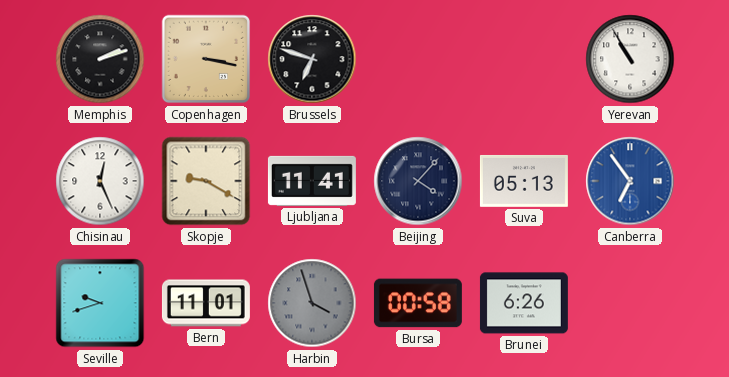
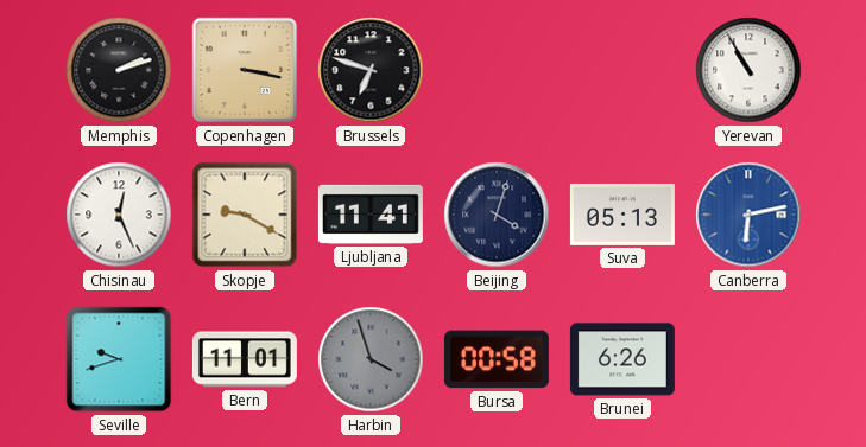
Beijing: 4:07 -> 4:03 (497, 215)
Canberra: 6:54 -> 6:13 (748, 215)
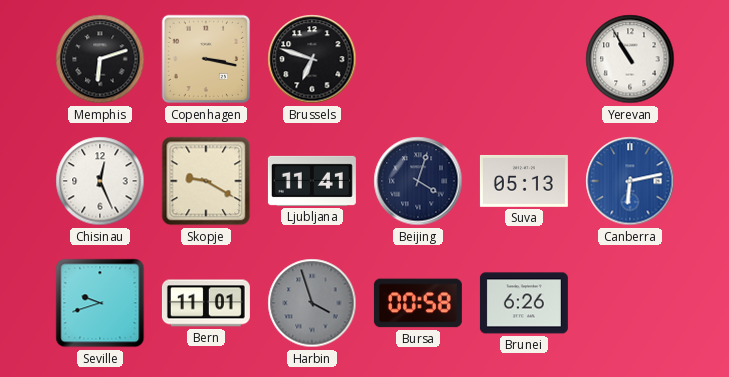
Memphis: 2:12 -> 6:12 (100, 59)
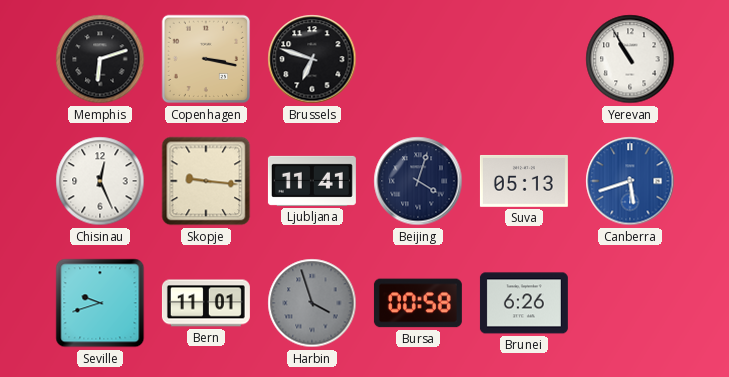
Skopje: 9:20 -> 9:16 (206, 181)
Canberra: 6:13 -> 5:42 (630, 181)
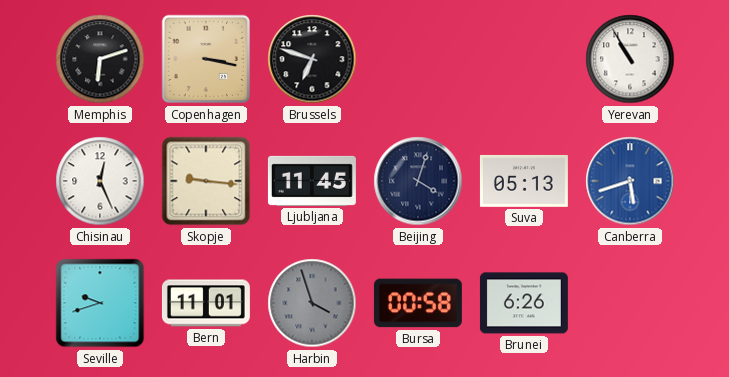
Ljubljana: 11:41 -> 11:45 (312, 181)
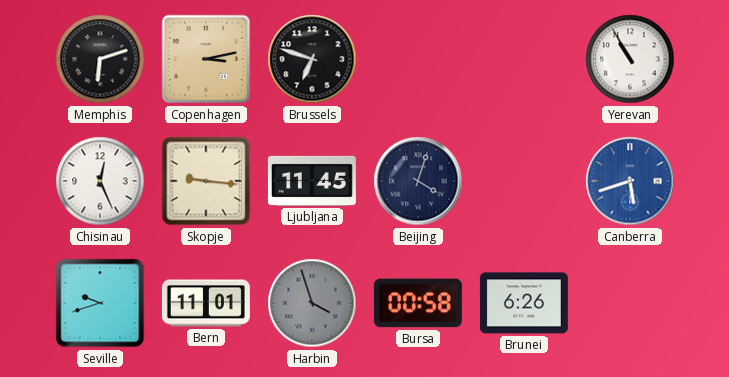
Copenhagen: 3:17 -> 3:13 (206, 59)
Suva: 05:13 -> none (524, 181)
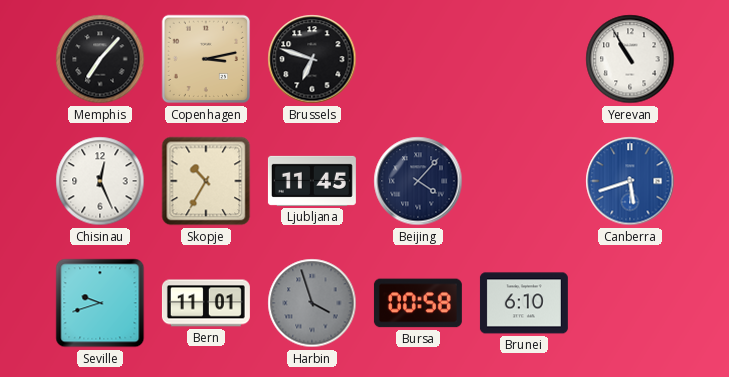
Memphis: 6:12 -> 7:07 (100, 59)
Skopje: 9:16 -> 10:35 (206, 181)
Beijing: 4:03 -> 4:07 (418, 181)
Brunei: 6:26 -> 6:10 (524, 303)
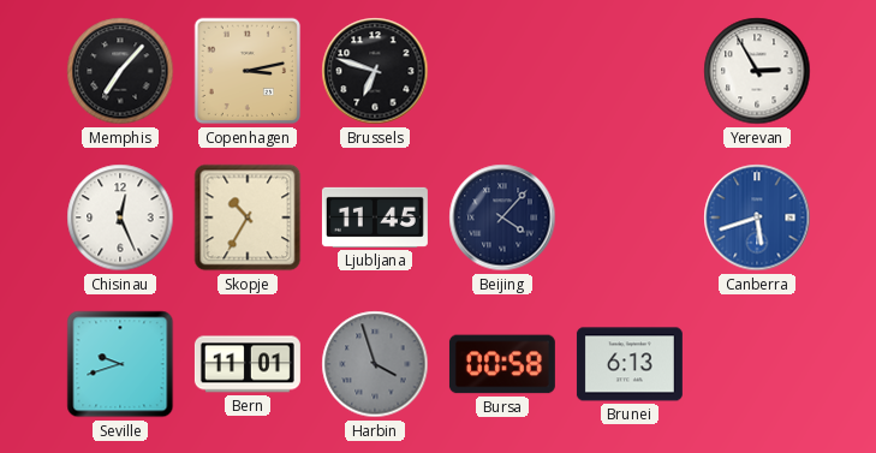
Yerevan: 10:55 -> 2:55 (757, 71)
Brunei: 6:10 -> 6:13 (630, 364)
